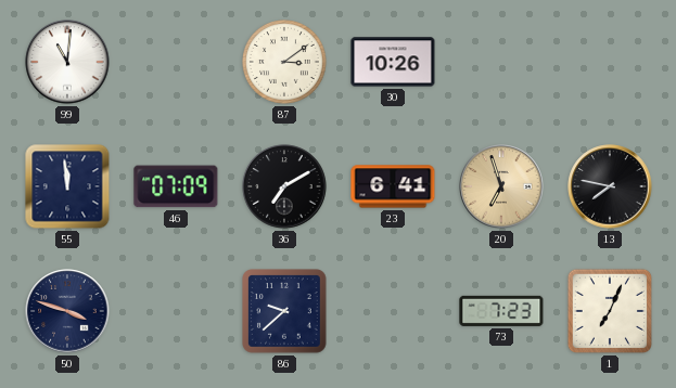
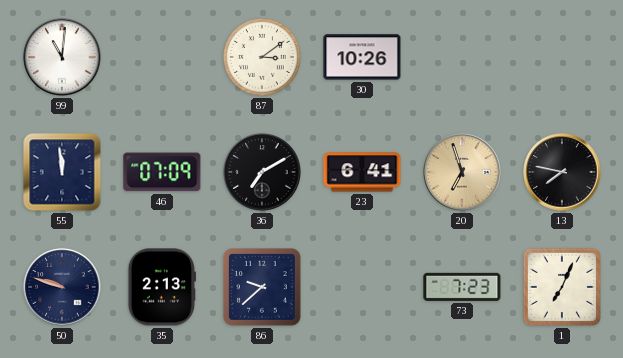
50: 3:48 -> 9:48 (62, 287)
35: none -> 2:13 (162, 287)
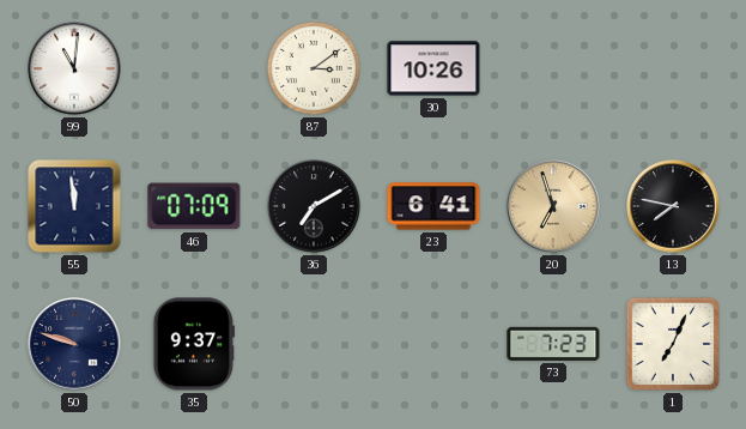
35: 2:13 -> 9:37 (194, 344)
86: 9:38 -> none (262, 287)
